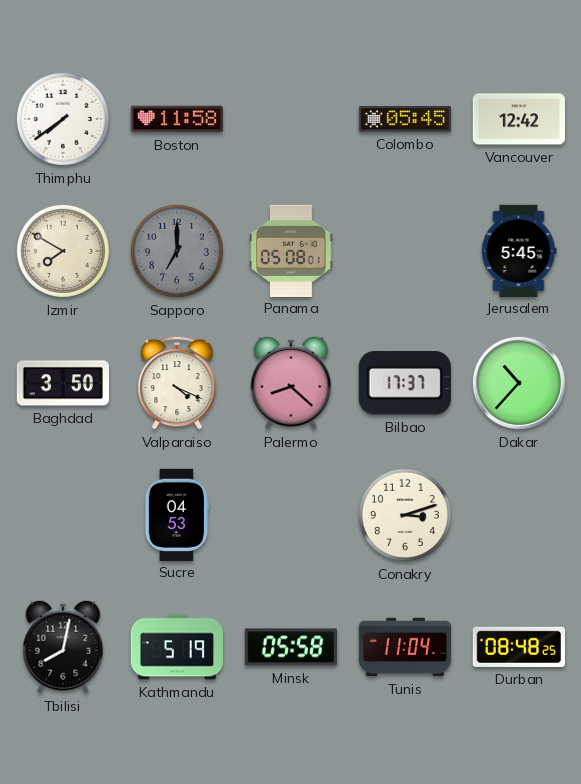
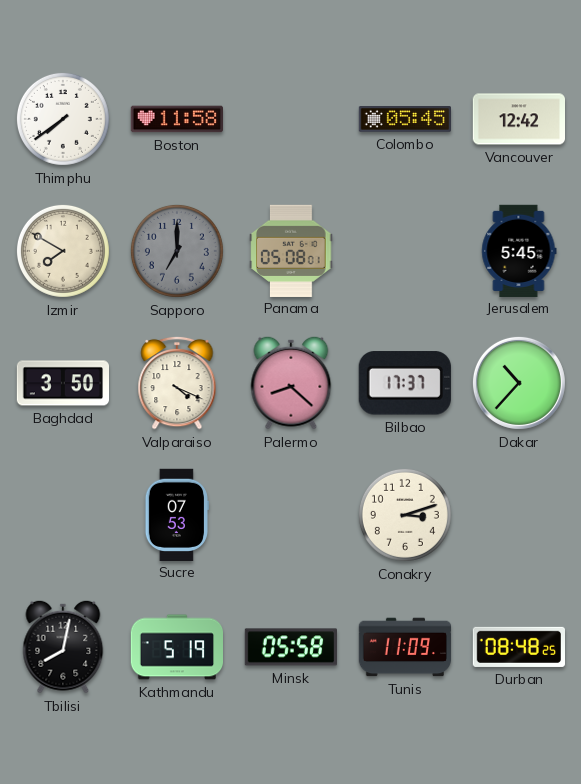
Sucre: 04:53 -> 07:53 (176, 514)
Tunis: 11:04 -> 11:09 (405, 647)
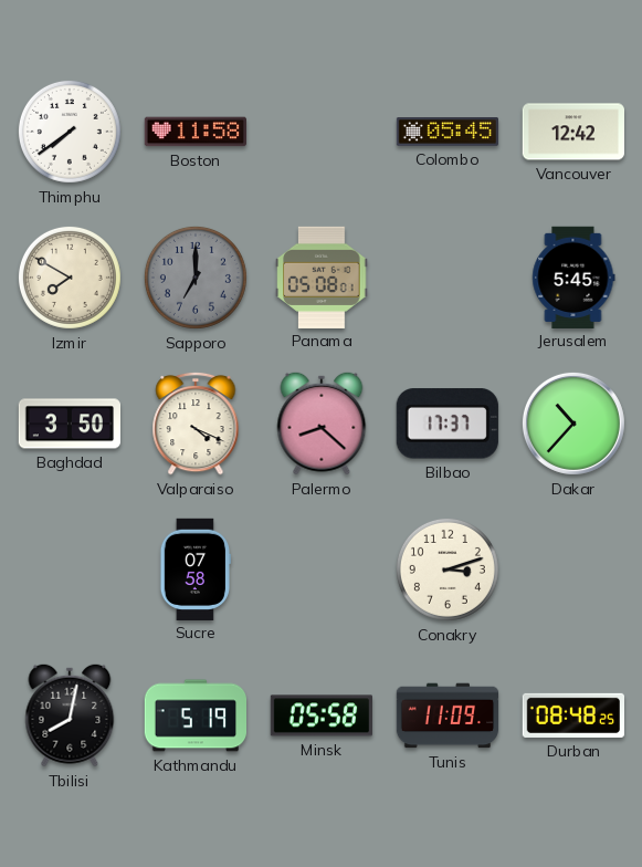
Sucre: 07:53 -> 07:58 (194, 568)
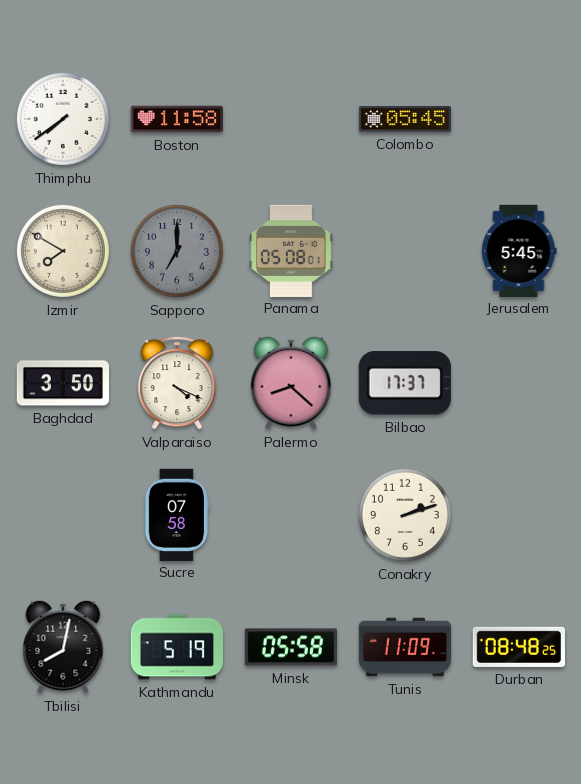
Vancouver: 12:42 -> none (572, 132)
Dakar: 10:37 -> none (573, 424)
Conakry: 3:12 -> 2:12 (405, 515)
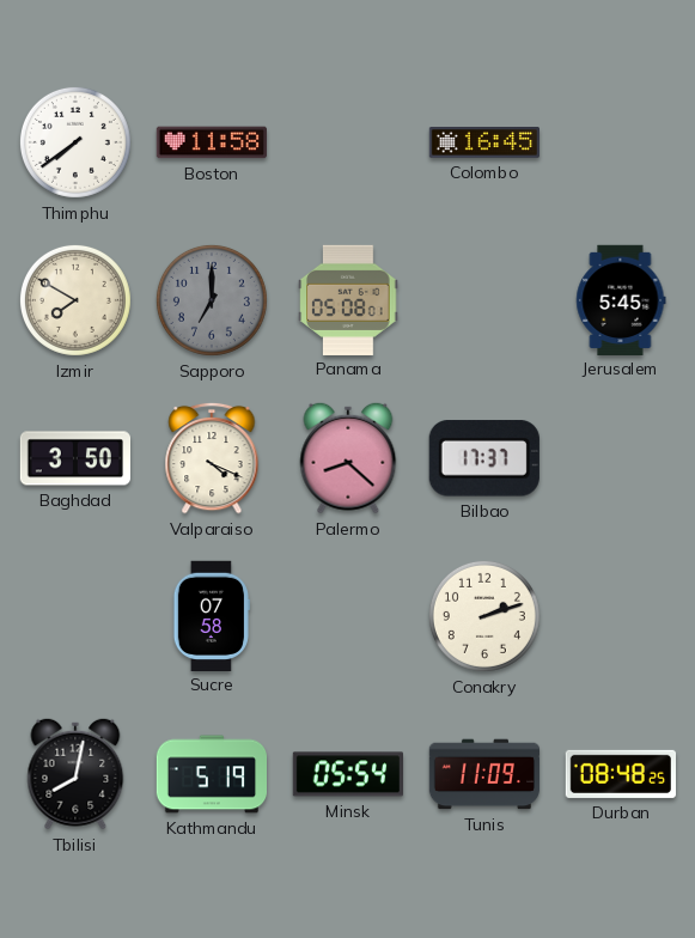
Colombo: 05:45 -> 16:45 (483, 142)
Minsk: 05:58 -> 05:54 (347, 774)
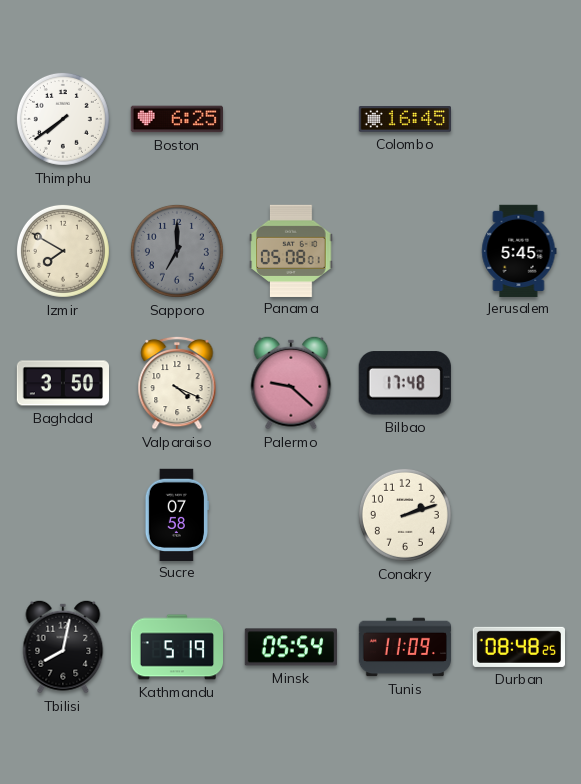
Boston: 11:58 -> 6:25 (176, 119)
Palermo: 8:22 -> 9:22 (291, 383)
Bilbao: 17:37 -> 17:48 (405, 383)
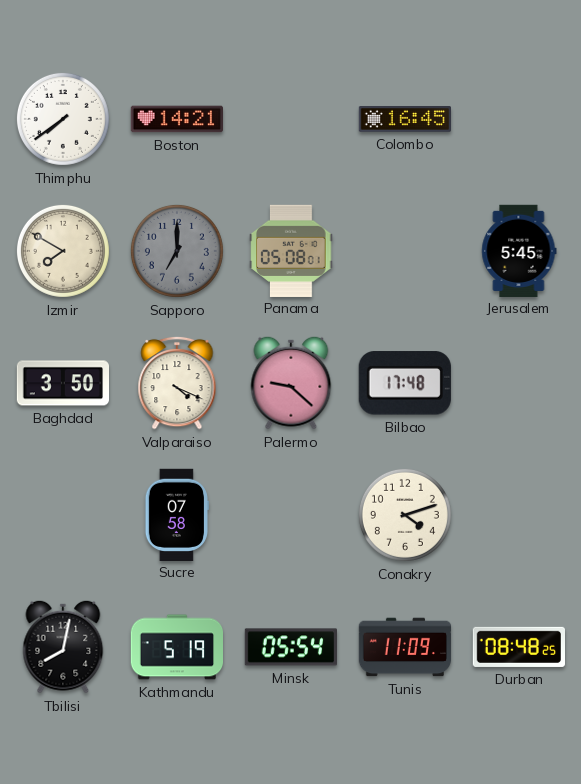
Boston: 6:25 -> 14:21 (176, 119)
Conakry: 2:12 -> 4:12 (405, 515)
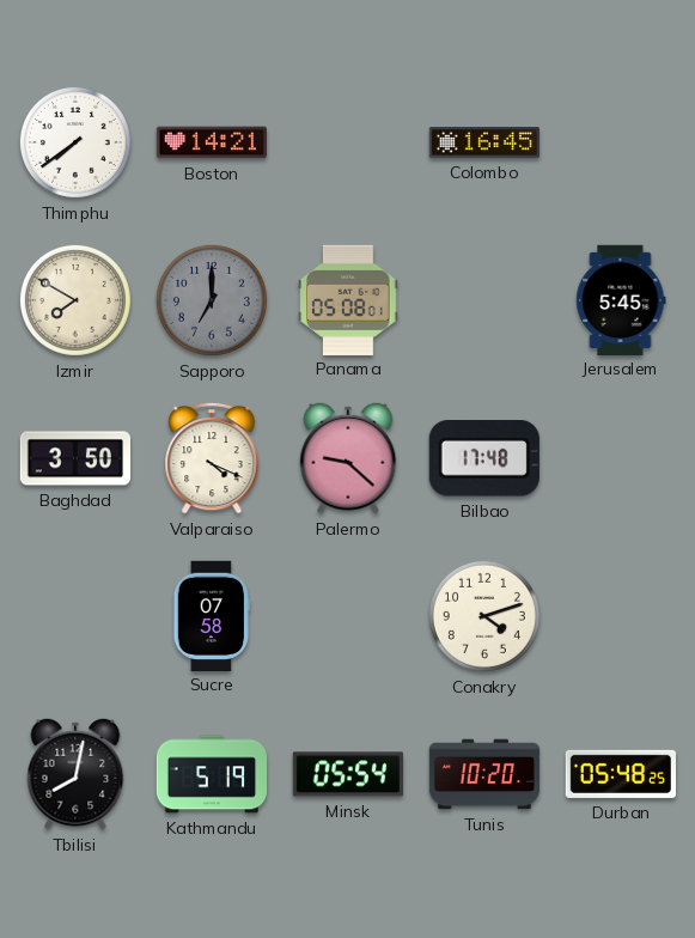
Tunis: 11:09 -> 10:20 (484, 774)
Durban: 08:48 -> 05:48 (620, 774)
